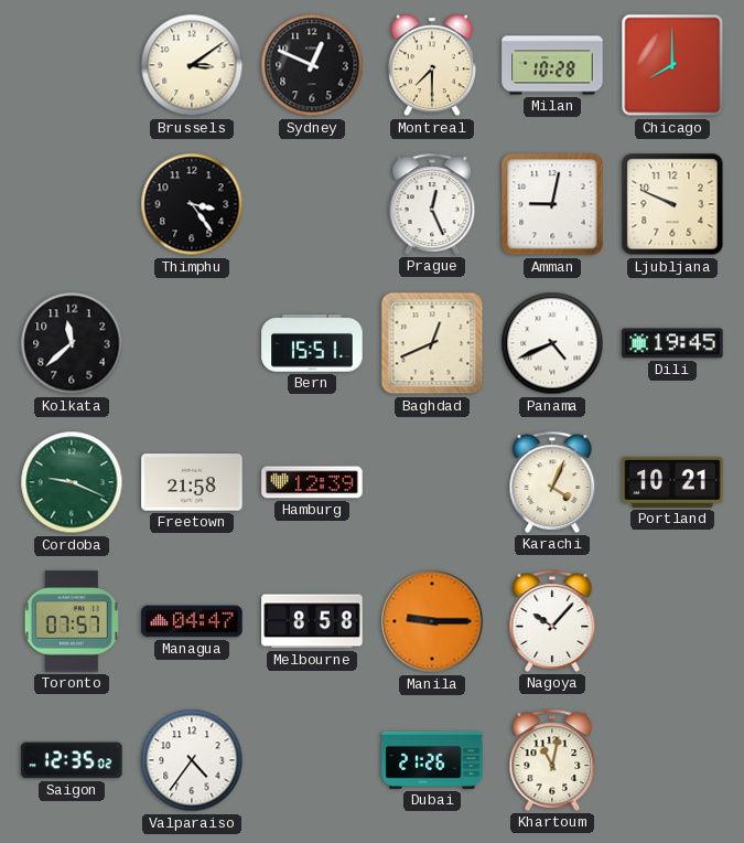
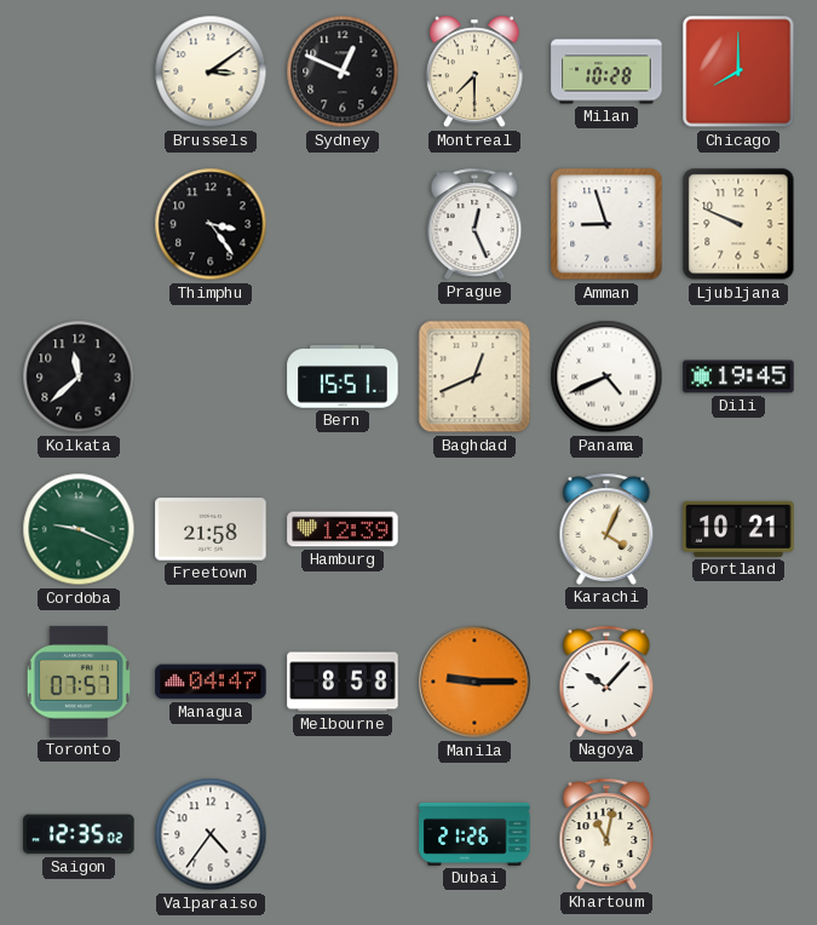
Amman: 9:02 -> 8:57 (606, 224)
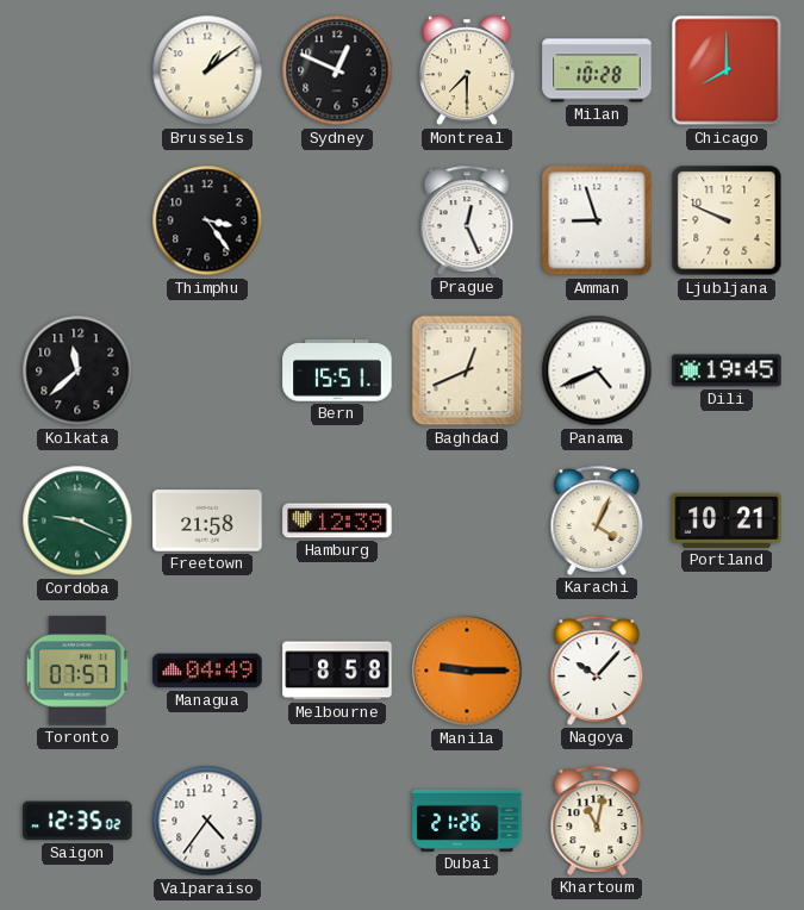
Brussels: 3:09 -> 1:09 (207, 70)
Managua: 04:47 -> 04:49 (207, 671)
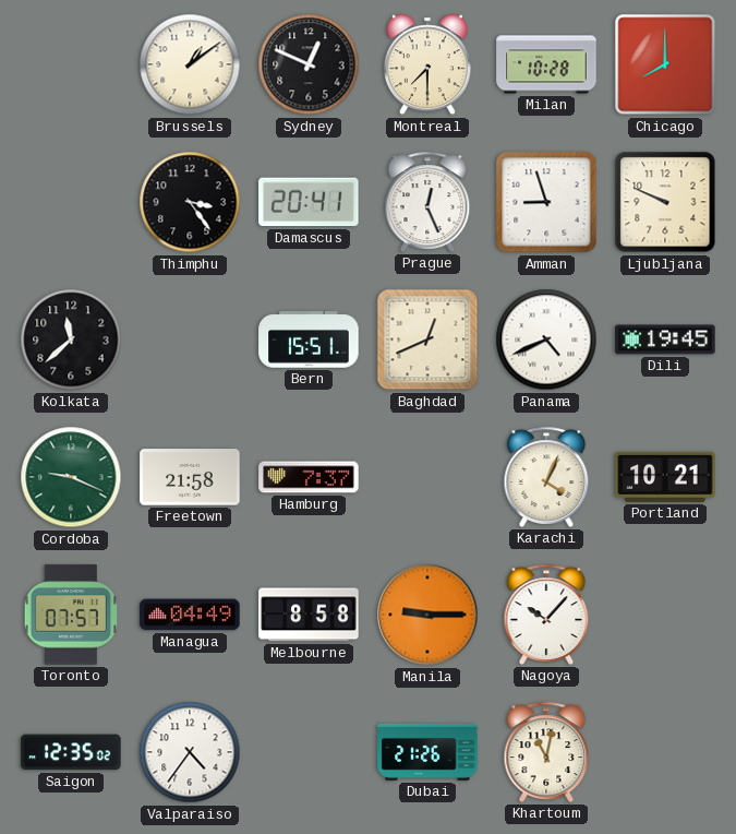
Damascus: none -> 20:41 (309, 202)
Hamburg: 12:39 -> 7:37 (309, 477)
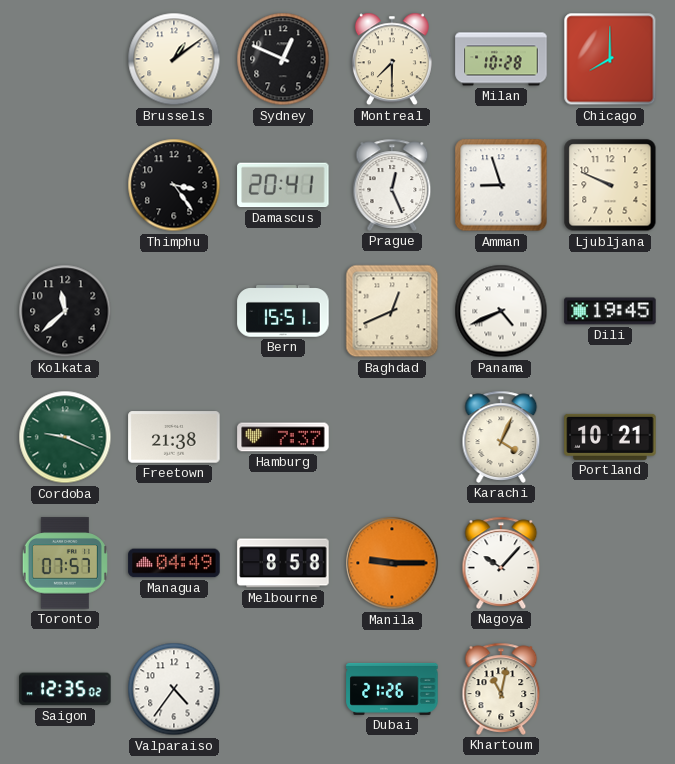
Freetown: 21:58 -> 21:38 (174, 437)
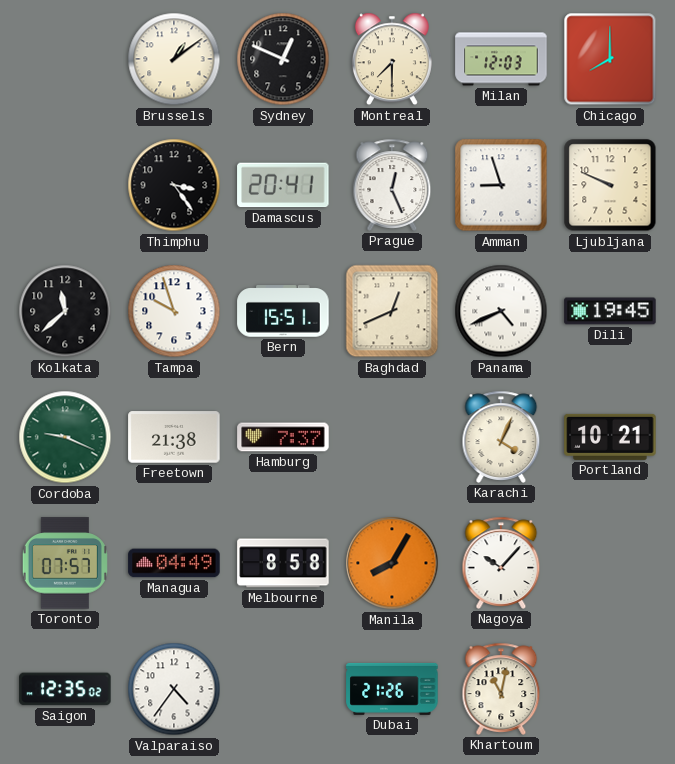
Milan: 10:28 -> 12:03 (501, 59)
Tampa: none -> 9:57 (174, 311)
Manila: 9:15 -> 8:05 (392, 563)
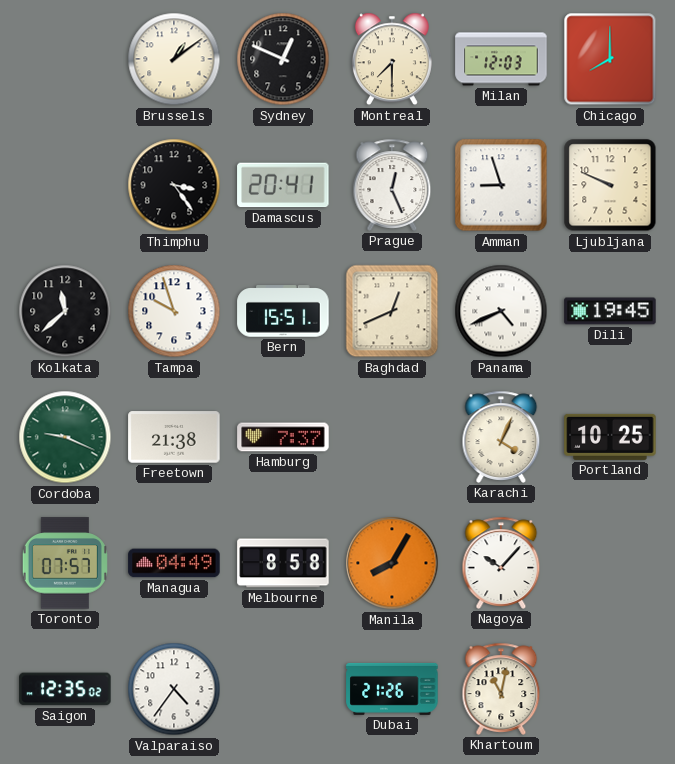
Portland: 10:21 -> 10:25 (610, 437)
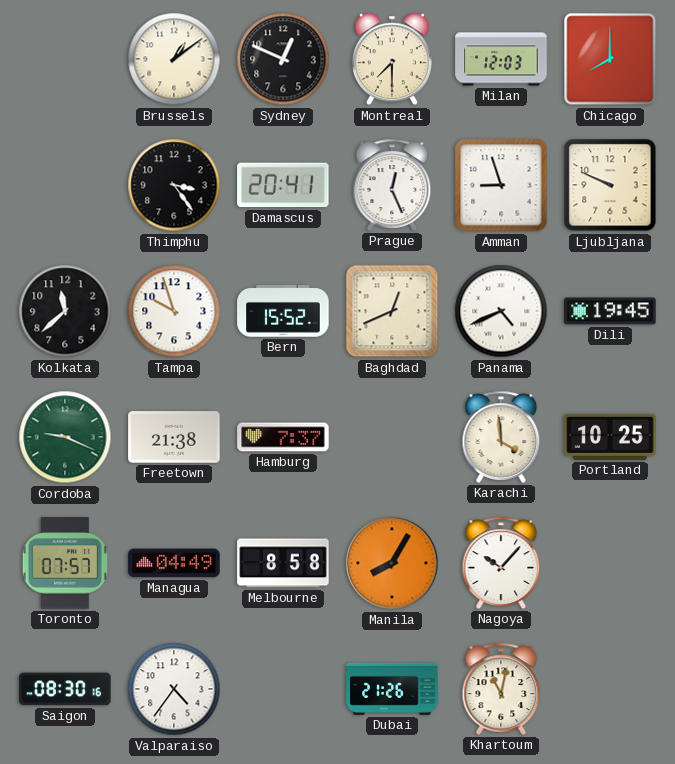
Bern: 15:51 -> 15:52 (283, 311)
Karachi: 4:04 -> 3:59 (501, 437)
Saigon: 12:35 -> 08:30 (65, 689)
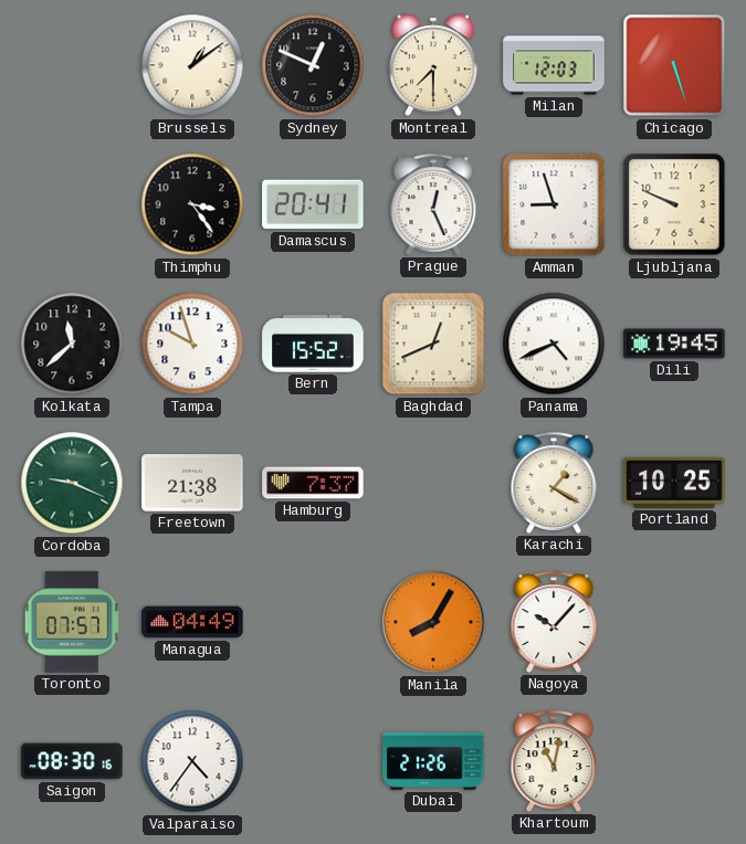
Chicago: 8:00 -> 5:27 (674, 65)
Karachi: 3:59 -> 1:20 (554, 483)
Melbourne: 8:58 -> none (283, 563)
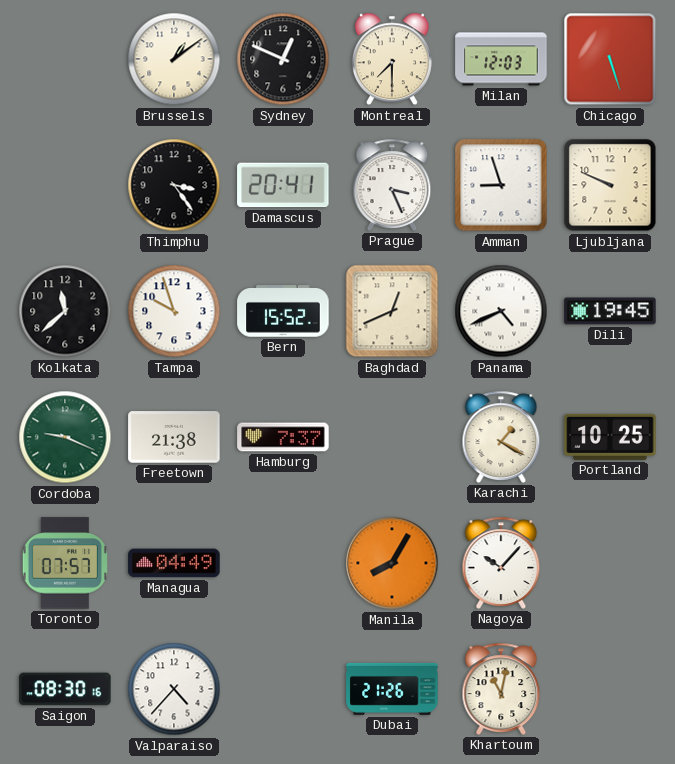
Prague: 12:26 -> 3:26 (392, 185)
Valparaiso: 4:36 -> 4:37 (174, 689)
